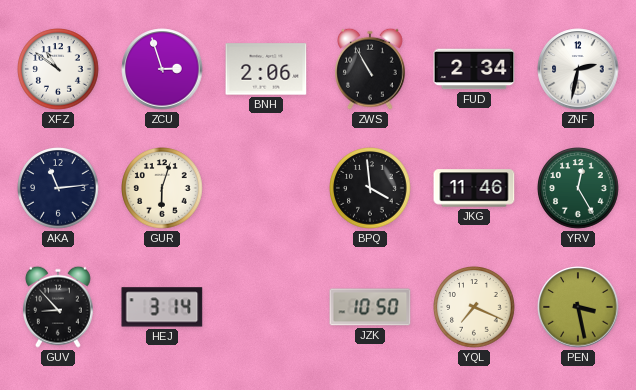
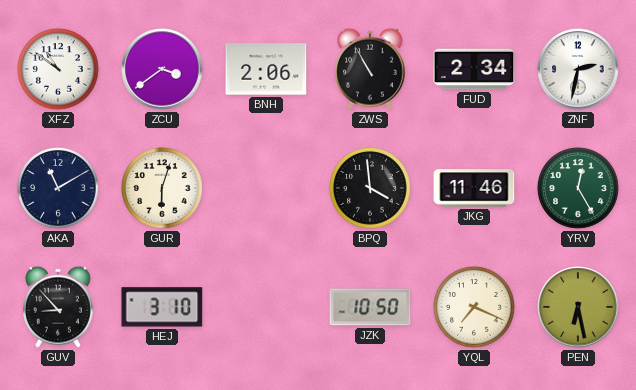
ZCU: 2:57 -> 3:39 (162, 69)
AKA: 11:14 -> 11:10 (58, 188)
HEJ: 3:14 -> 3:10 (162, 307)
PEN: 3:28 -> 6:28 (578, 307)
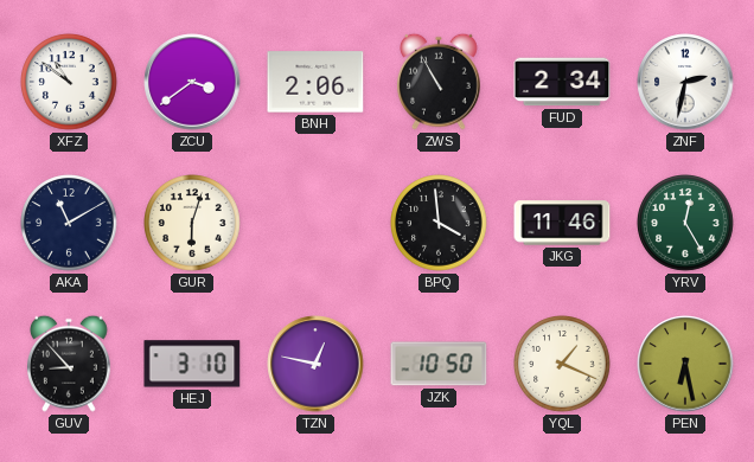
TZN: none -> 12:47 (315, 364)
YQL: 7:19 -> 1:19 (562, 364)
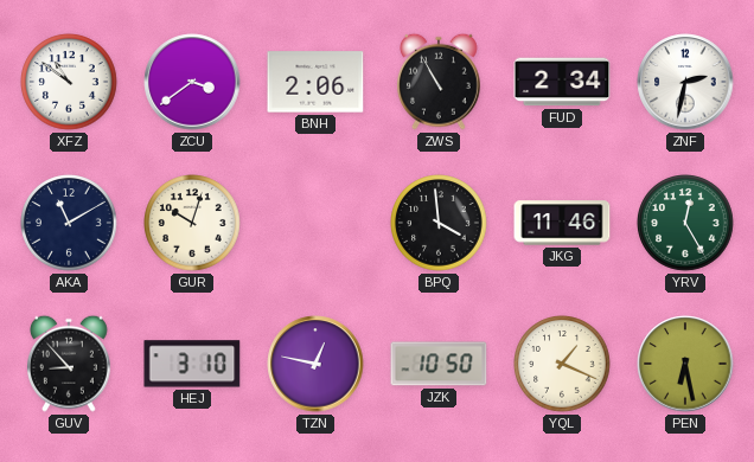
GUR: 6:03 -> 10:03 (192, 223)
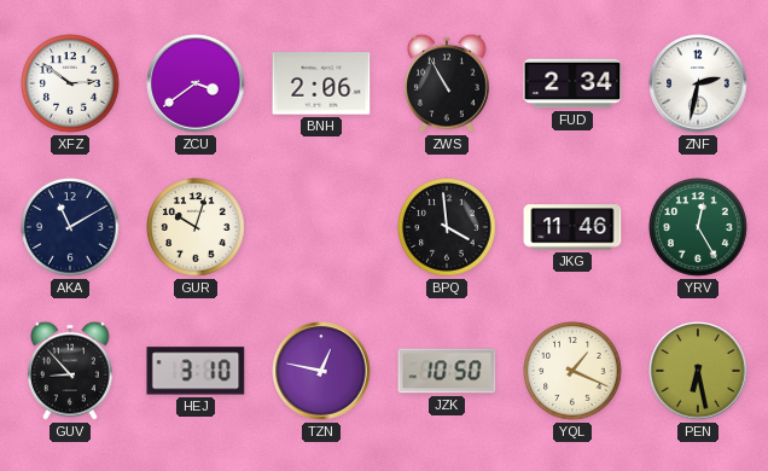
XFZ: 10:51 -> 2:51 (70, 83)
